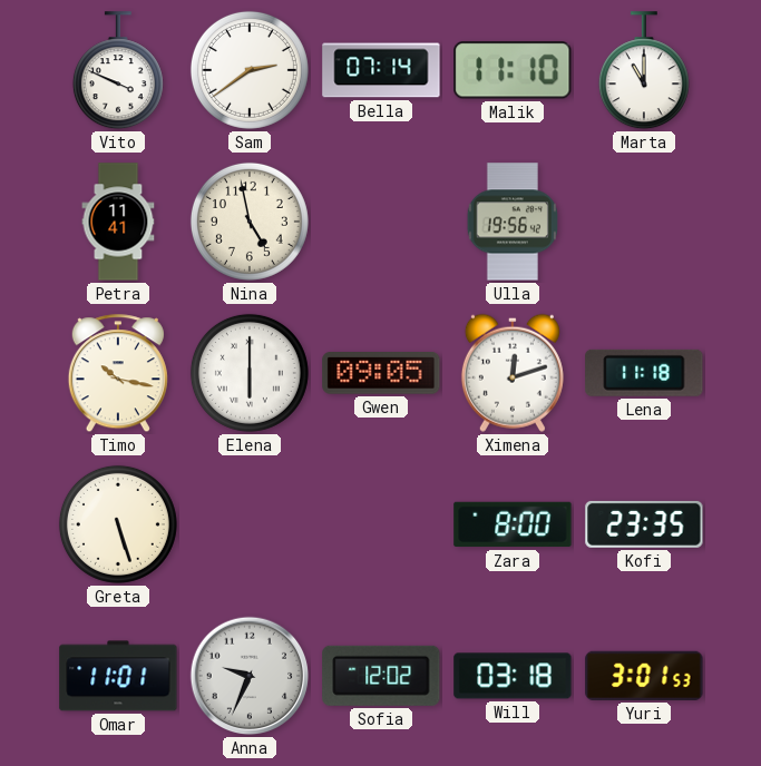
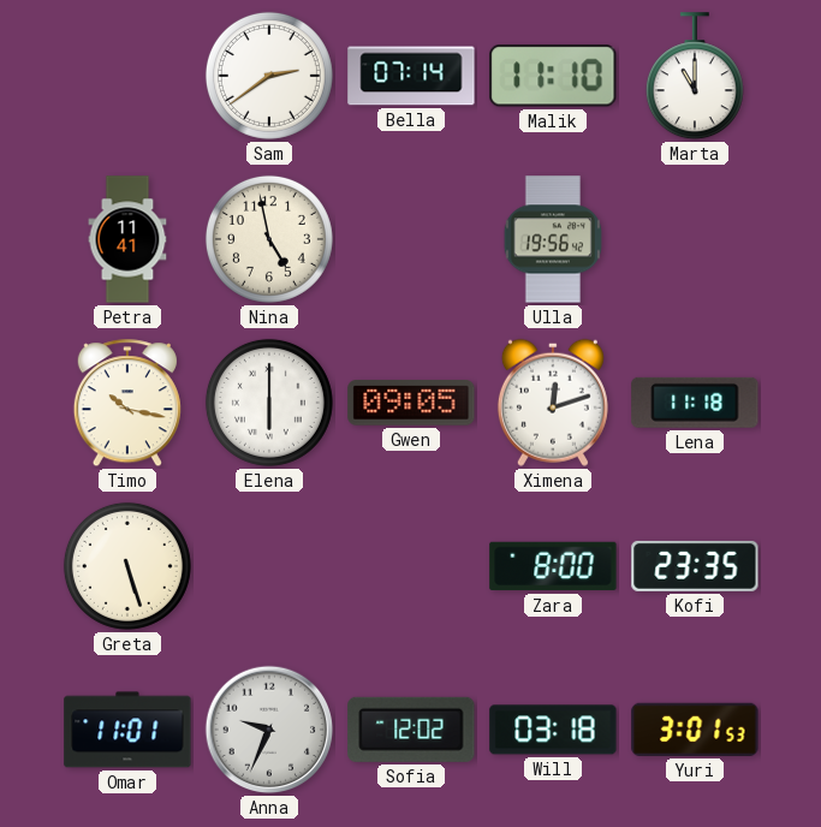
Vito: 3:49 -> none (118, 71)
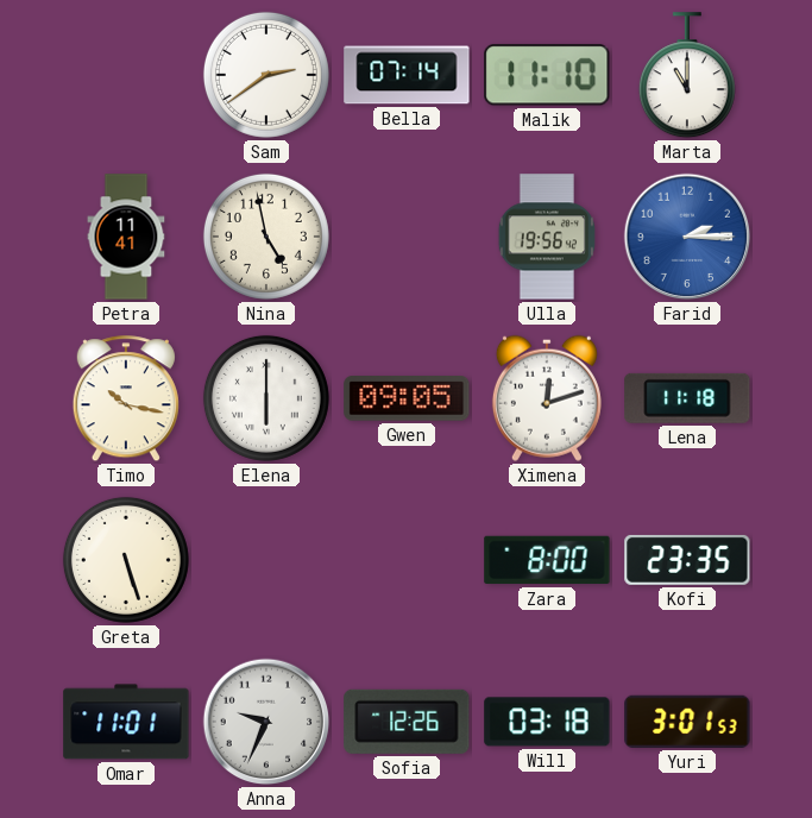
Farid: none -> 2:15 (687, 237)
Sofia: 12:02 -> 12:26 (407, 722)
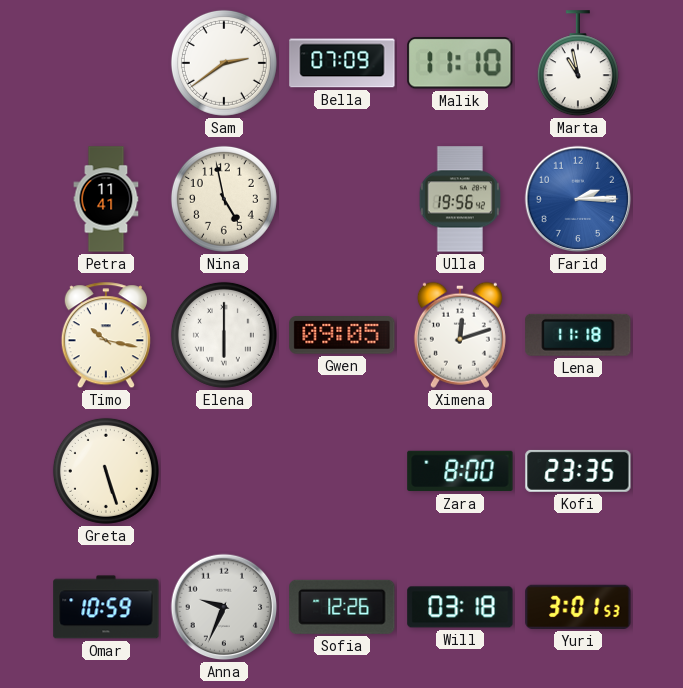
Bella: 07:14 -> 07:09 (342, 63)
Marta: 11:00 -> 10:58 (578, 64)
Omar: 11:01 -> 10:59 (106, 607)
